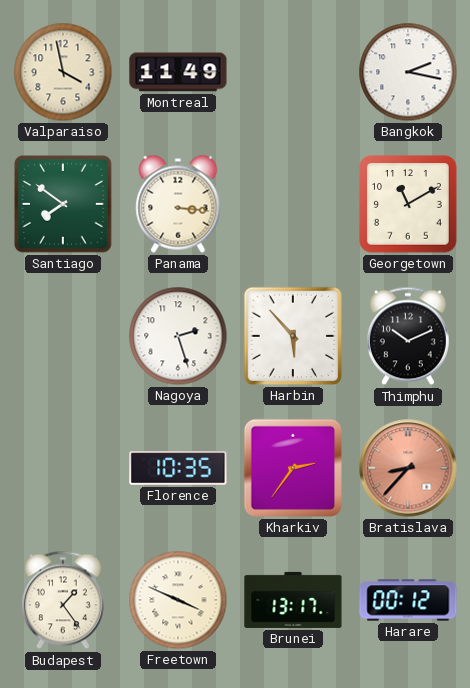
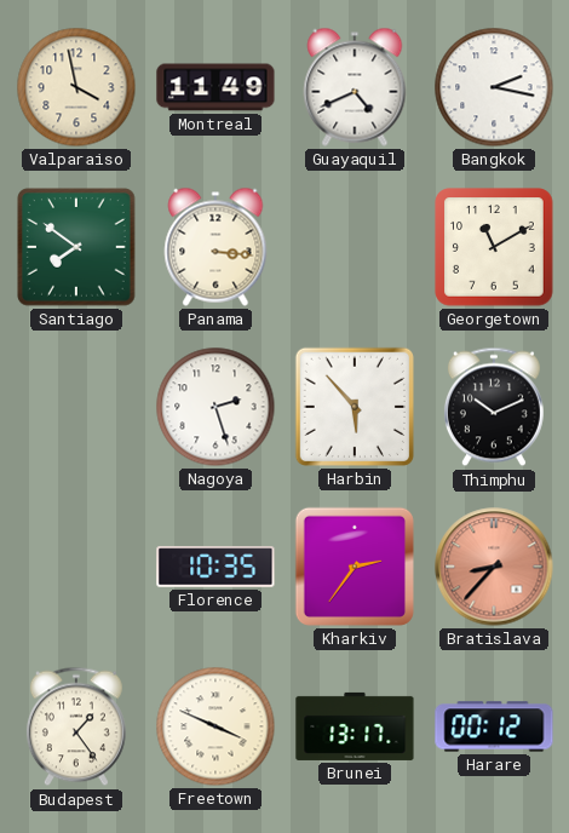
Guayaquil: none -> 4:41 (355, 87)
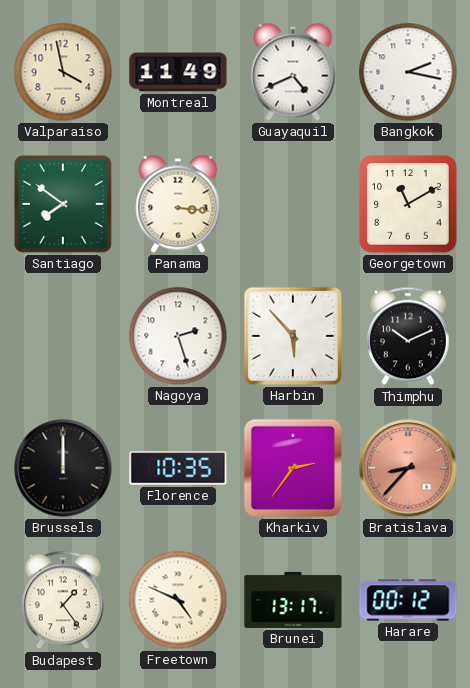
Brussels: none -> 12:00 (63, 468)
Freetown: 3:49 -> 4:49 (178, 600)
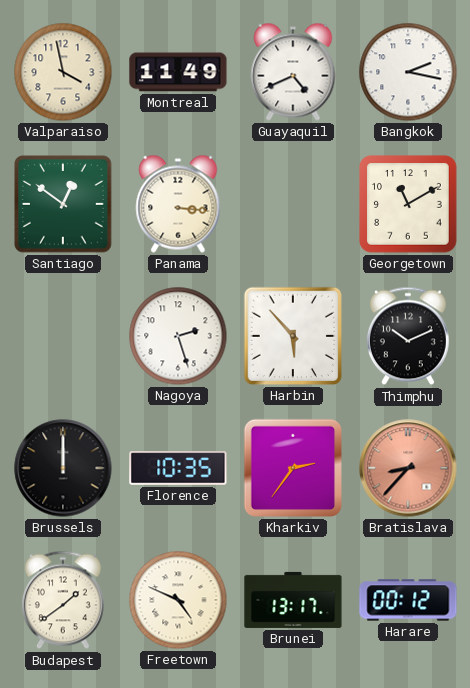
Santiago: 7:51 -> 12:51 (63, 204)
Budapest: 1:24 -> 1:39 (63, 600)
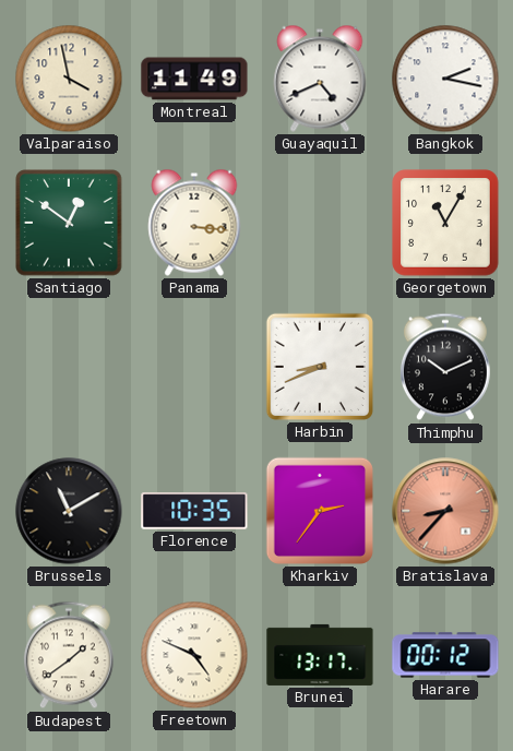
Georgetown: 11:10 -> 11:05 (445, 223)
Nagoya: 2:27 -> none (178, 336)
Harbin: 5:53 -> 8:41 (320, 367)
Brussels: 12:00 -> 11:10 (69, 511)
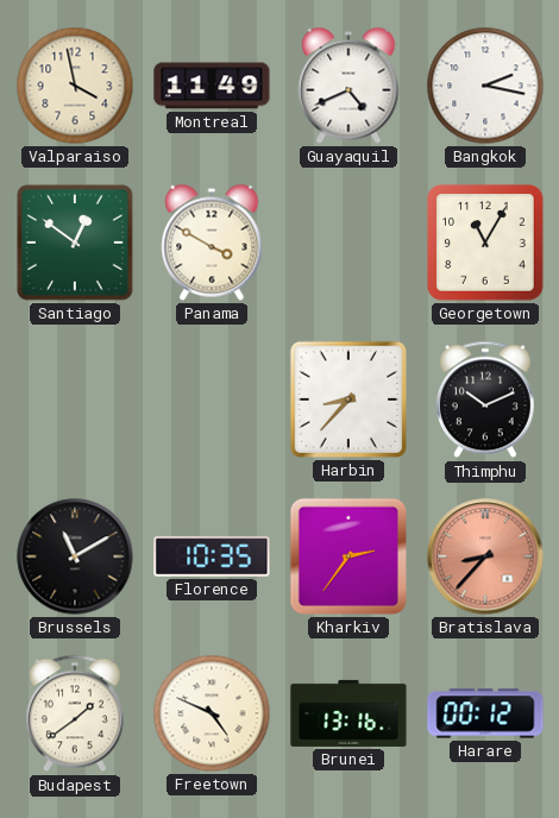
Panama: 3:16 -> 3:50 (212, 243)
Harbin: 8:41 -> 8:37 (348, 399)
Brunei: 13:17 -> 13:16 (348, 713)
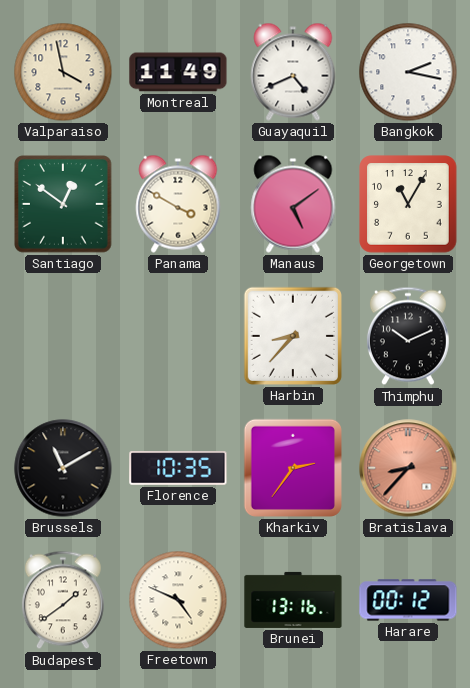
Manaus: none -> 5:09 (293, 204)
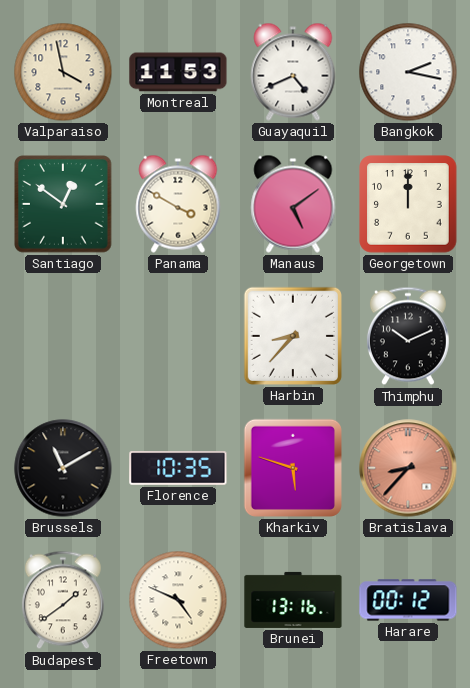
Montreal: 11:49 -> 11:53 (178, 72)
Georgetown: 11:05 -> 12:00 (408, 204)
Kharkiv: 2:36 -> 5:48 (293, 468)
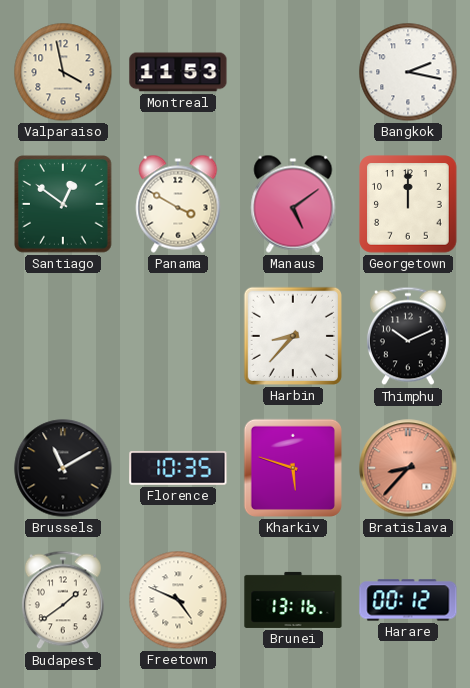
Guayaquil: 4:41 -> none (293, 72)
